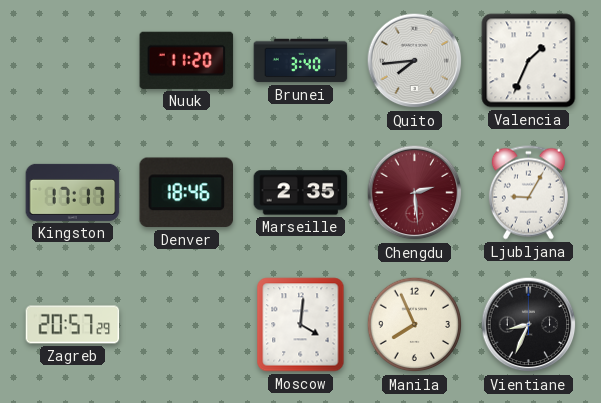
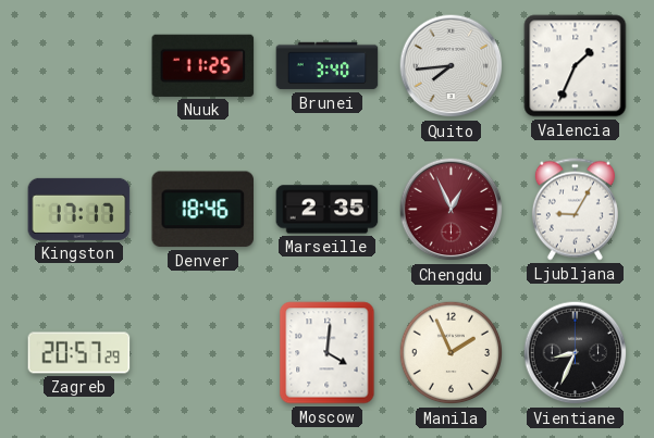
Nuuk: 11:20 -> 11:25 (203, 65)
Chengdu: 2:29 -> 12:56 (452, 210)
Manila: 7:56 -> 1:56 (452, 353)
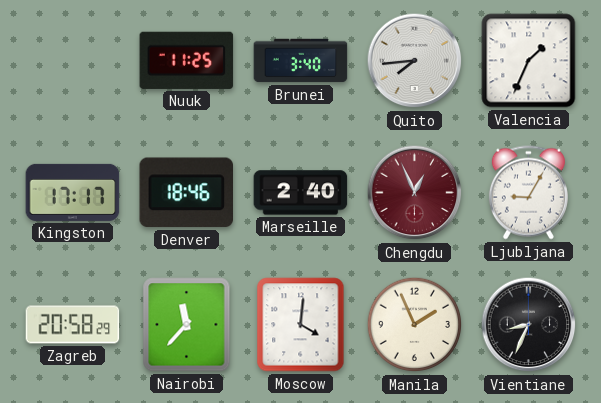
Marseille: 2:35 -> 2:40 (301, 193)
Zagreb: 20:57 -> 20:58 (73, 325)
Nairobi: none -> 11:37 (187, 325)
